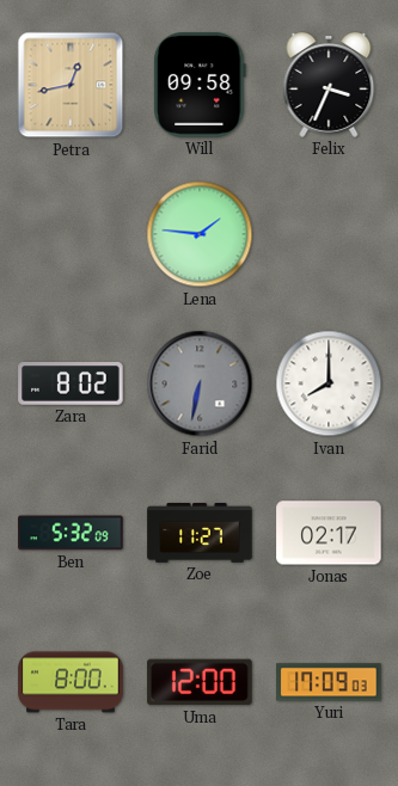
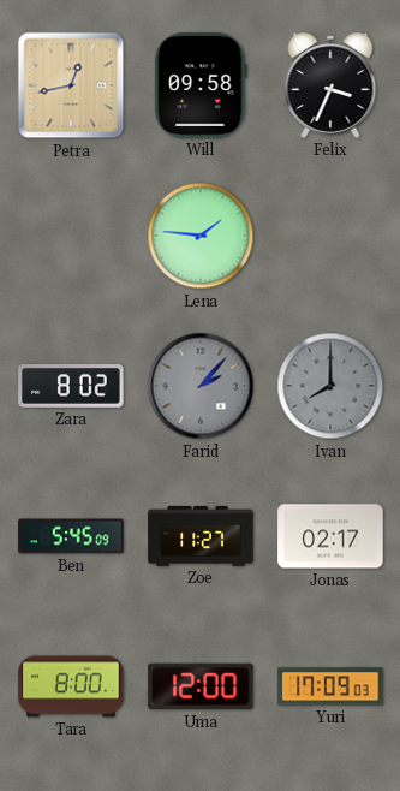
Farid: 6:32 -> 2:07 (201, 386)
Ivan dial: white -> grey (330, 386)
Ben: 5:32 -> 5:45 (71, 536)
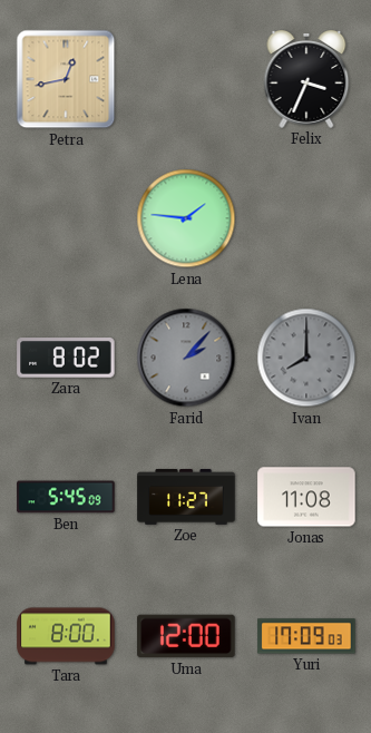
Will: 09:58 -> none (201, 85)
Jonas: 02:17 -> 11:08 (306, 497)
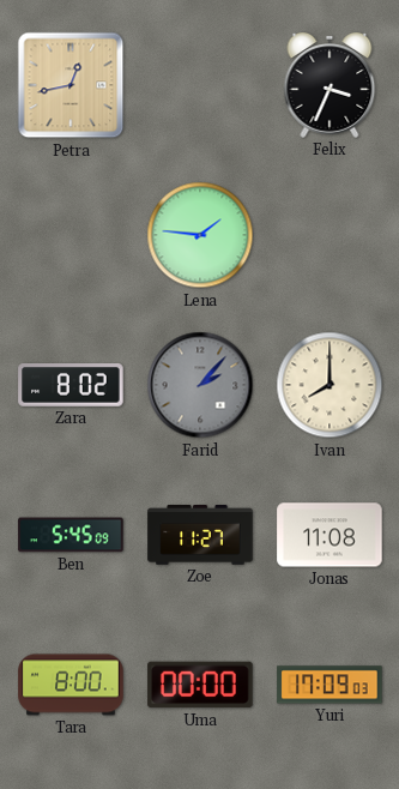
Ivan dial: grey -> cream (330, 385)
Uma: 12:00 -> 00:00 (200, 685)
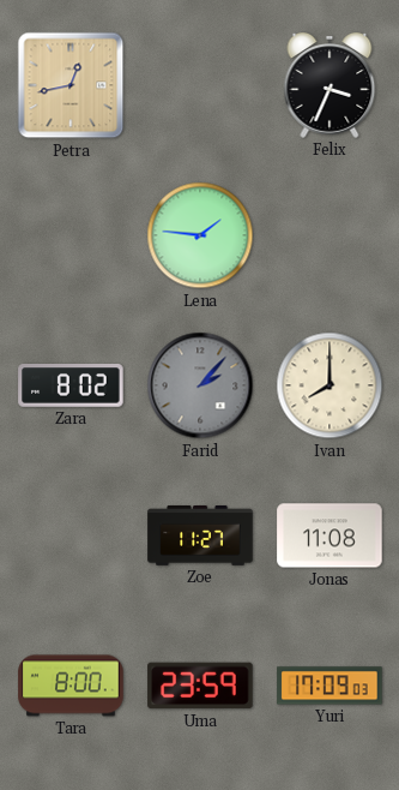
Ben: 5:45 -> none (71, 535)
Uma: 00:00 -> 23:59 (200, 686)
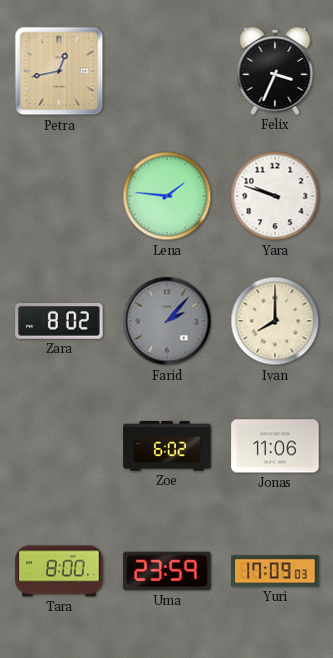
Yara: none -> 9:48 (275, 196)
Zoe: 11:27 -> 6:02 (167, 446)
Jonas: 11:08 -> 11:06 (275, 446)
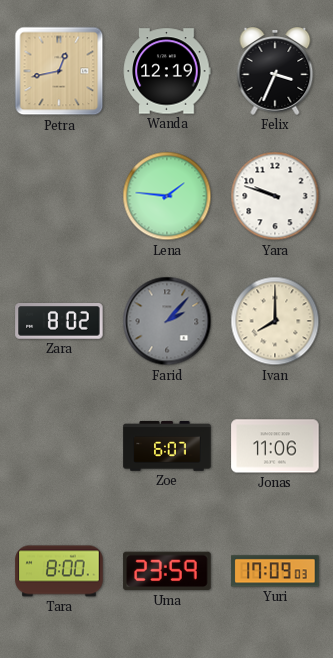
Wanda: none -> 12:19 (167, 71)
Zoe: 6:02 -> 6:07 (167, 446)
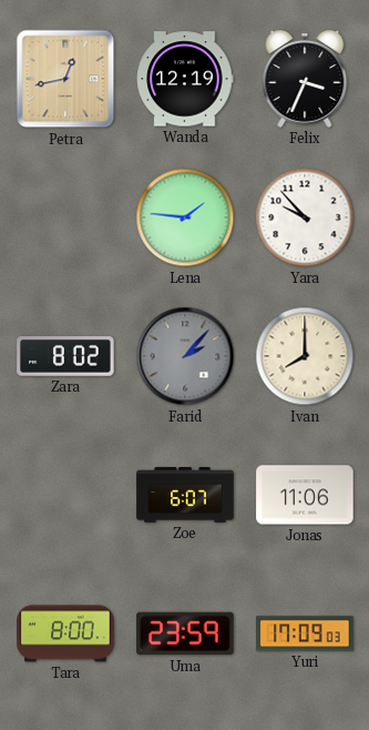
Yara: 9:48 -> 9:53 (305, 217)
